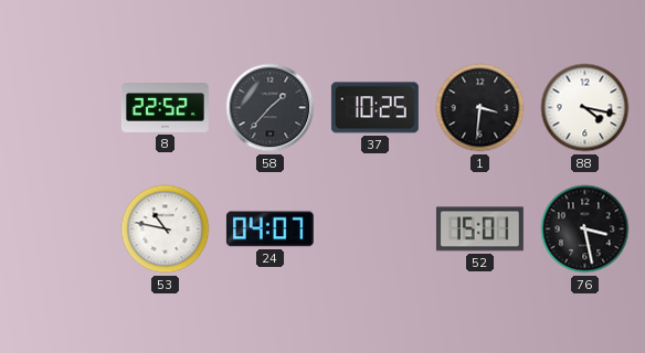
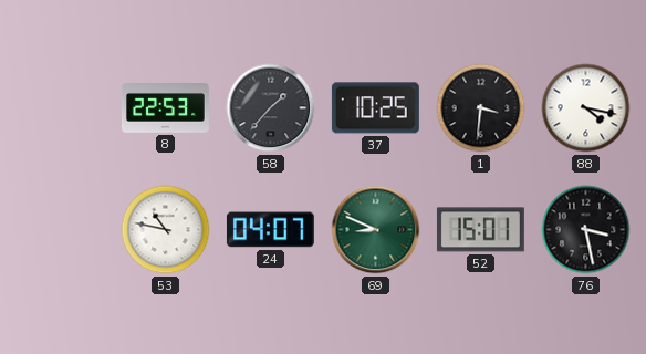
8: 22:52 -> 22:53 (165, 108)
69: none -> 8:49 (376, 230)
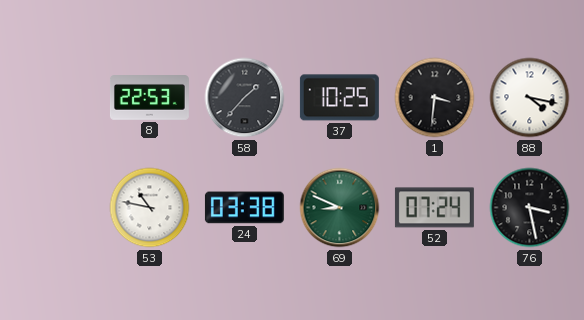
24: 04:07 -> 03:38 (244, 208)
52: 15:01 -> 07:24 (434, 208)
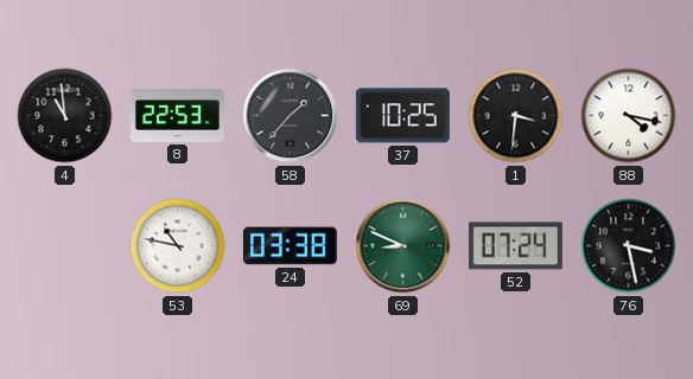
4: none -> 10:59 (65, 116)
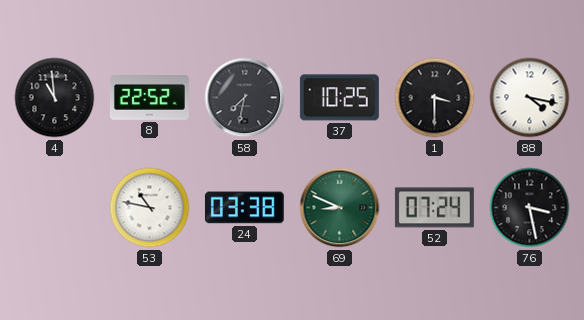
8: 22:53 -> 22:52 (149, 98)
58: 1:37 -> 7:32 (245, 98)
1: 3:31 -> 3:30 (435, 98)
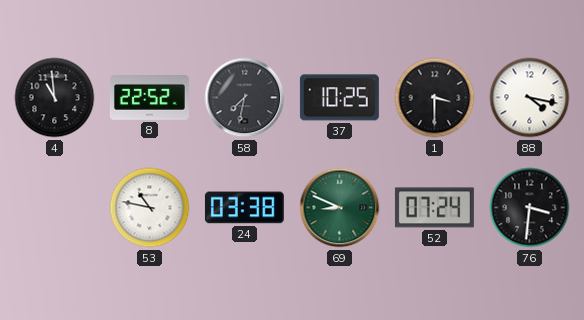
76: 3:28 -> 3:31 (530, 208)
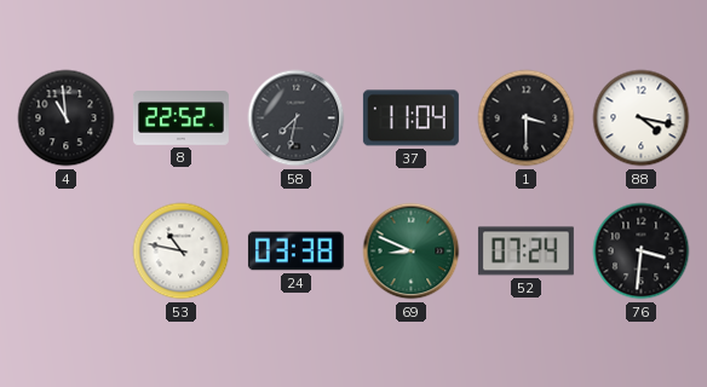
37: 10:25 -> 11:04 (410, 119)
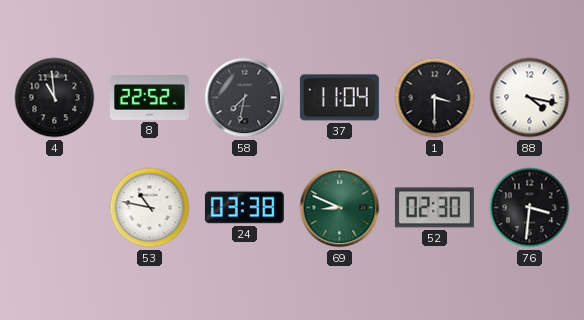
52: 07:24 -> 02:30 (434, 208)
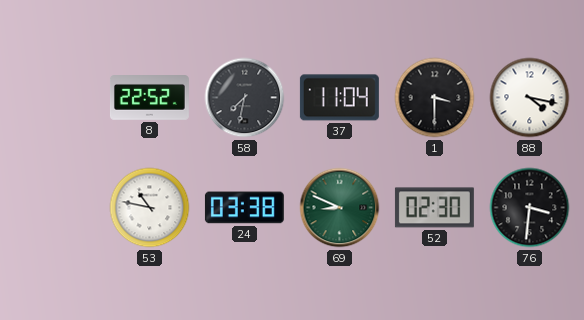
4: 10:59 -> none (55, 98)
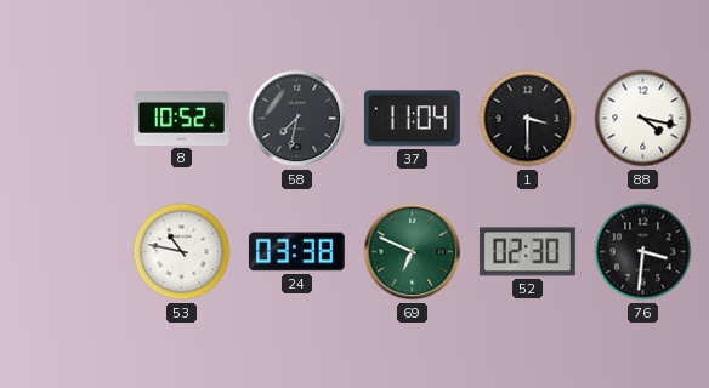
8: 22:52 -> 10:52 (181, 119)
69: 8:49 -> 6:49 (413, 252)
